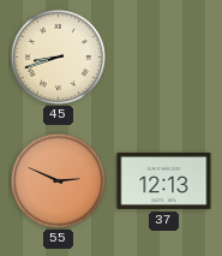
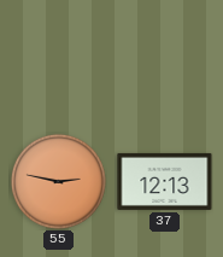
45: 8:42 -> none (58, 56)
55: 2:49 -> 2:47 (58, 181)
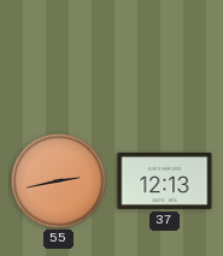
55: 2:47 -> 2:43 (58, 180)
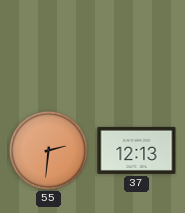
55: 2:43 -> 2:31 (48, 150)
